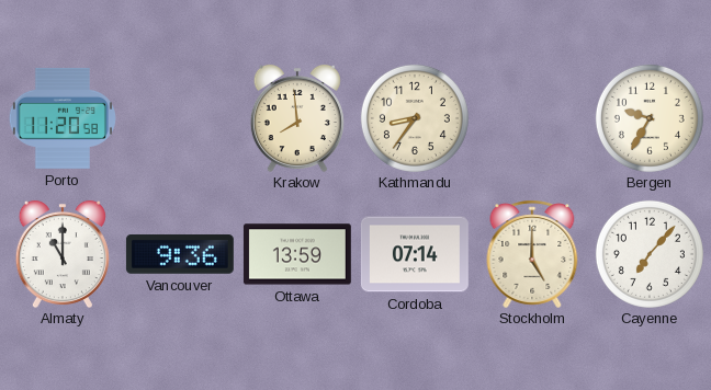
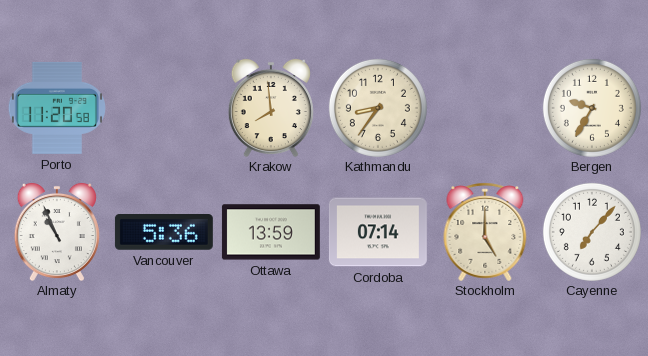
Almaty: 11:00 -> 10:56 (57, 232)
Vancouver: 9:36 -> 5:36 (164, 233)
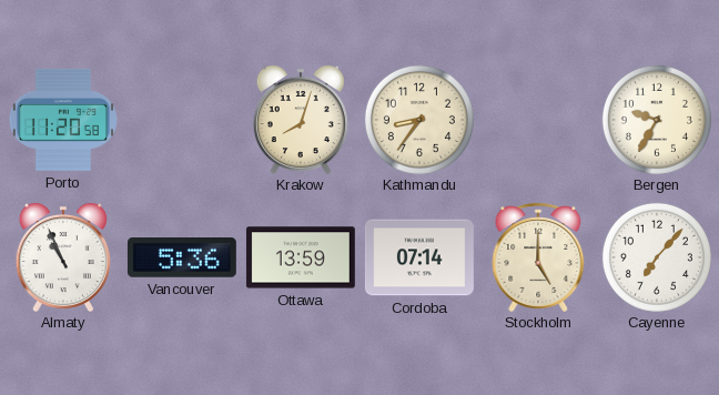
Krakow: 7:59 -> 8:03 (301, 120)
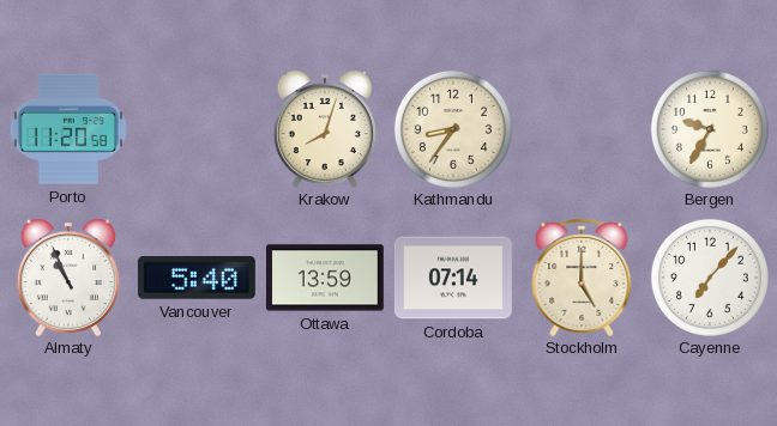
Vancouver: 5:36 -> 5:40 (197, 279)
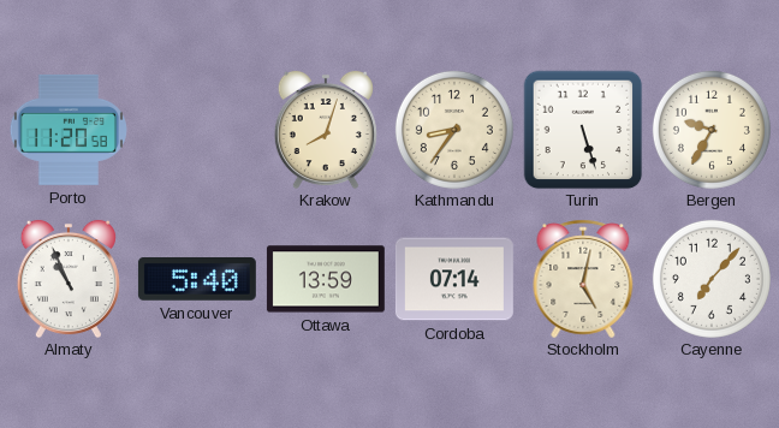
Turin: none -> 5:27 (583, 130)
Stockholm: 5:00 -> 5:02 (583, 279)
